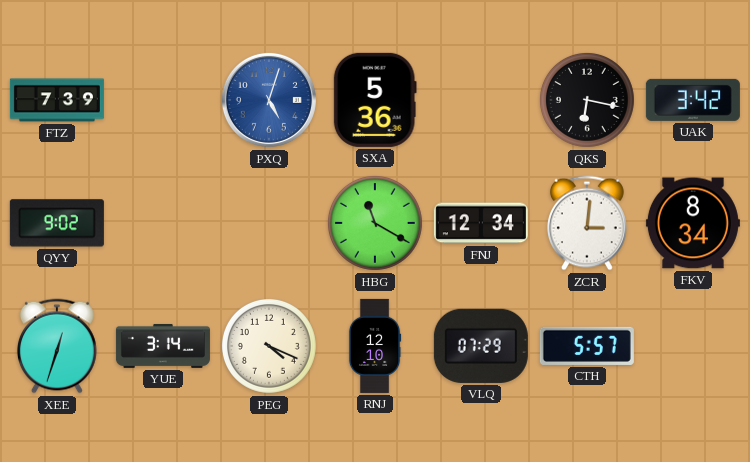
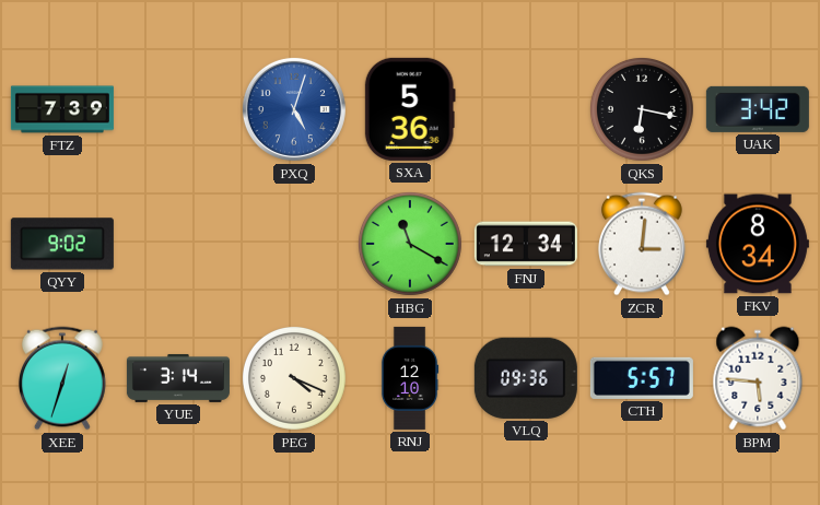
VLQ: 07:29 -> 09:36 (526, 378)
BPM: none -> 5:46 (758, 378)
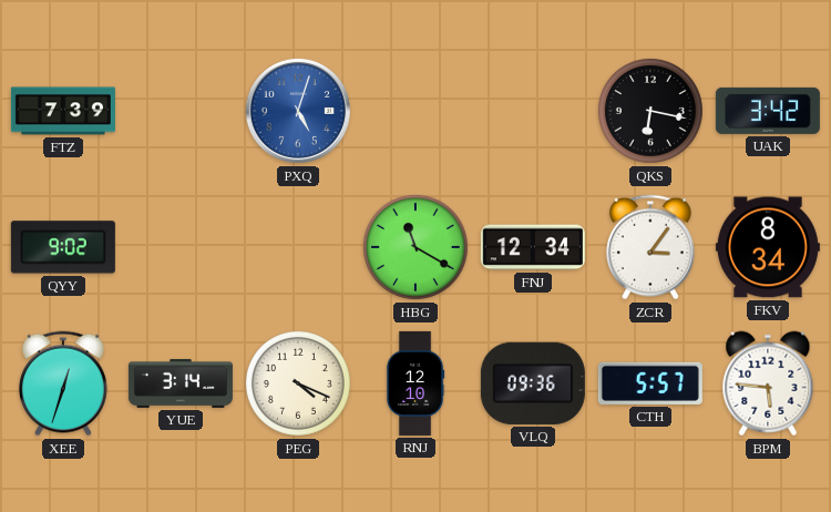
SXA: 5:36 -> none (410, 109)
ZCR: 3:01 -> 3:06 (650, 247)
